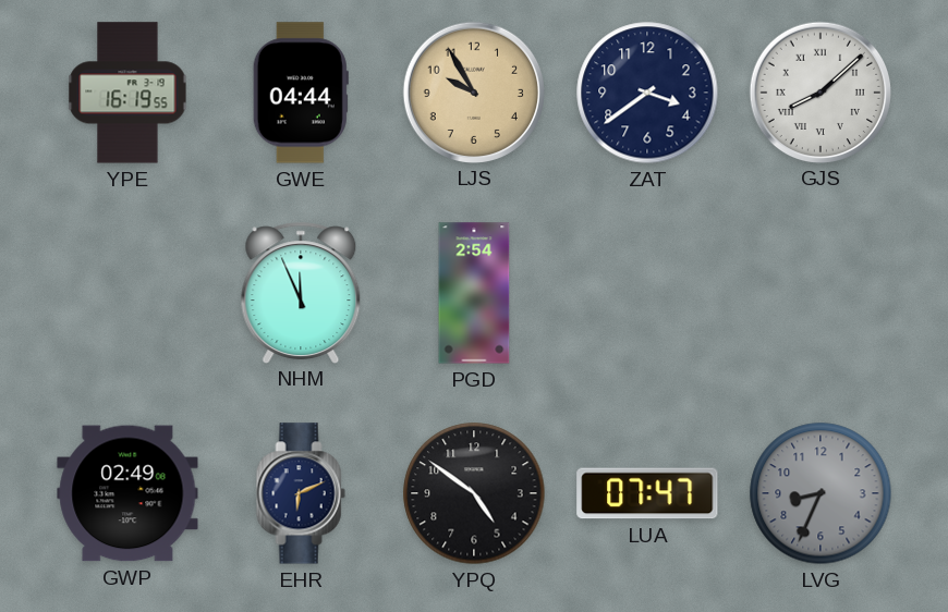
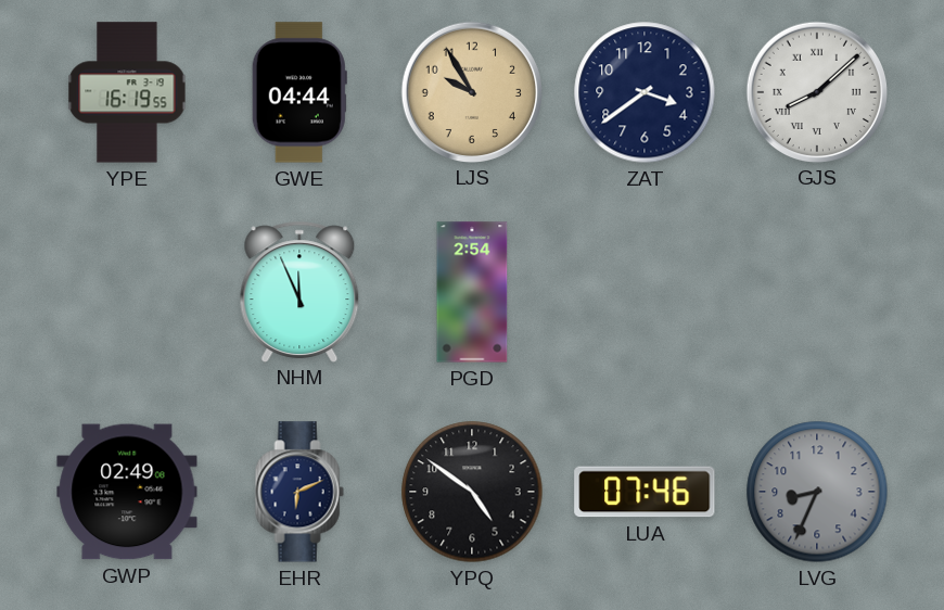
LUA: 07:47 -> 07:46 (645, 492)
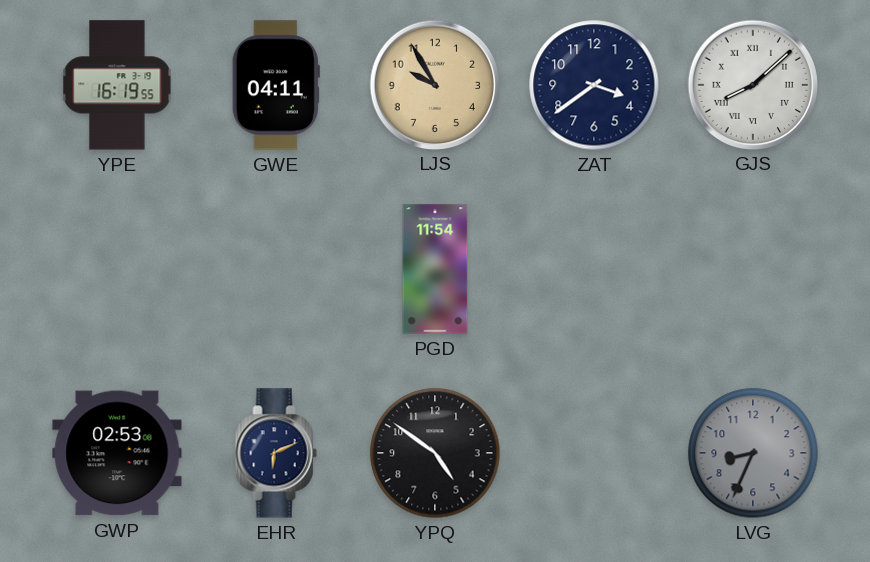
GWE: 04:44 -> 04:11 (276, 85)
NHM: 11:56 -> none (299, 291)
PGD: 2:54 -> 11:54 (435, 269)
GWP: 02:49 -> 02:53 (117, 453)
LUA: 07:46 -> none (645, 492)
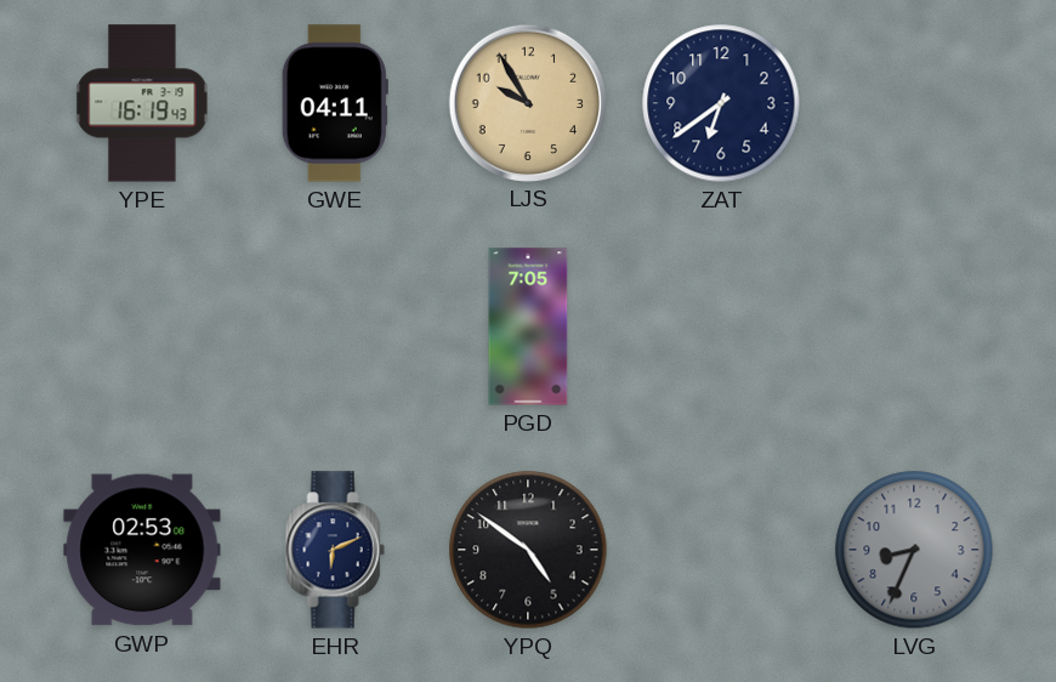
YPE: 16:19:55 -> 16:19:43 (142, 103)
ZAT: 3:39 -> 6:39 (721, 103)
GJS: 8:08 -> none (752, 84)
PGD: 11:54 -> 7:05 (528, 326)
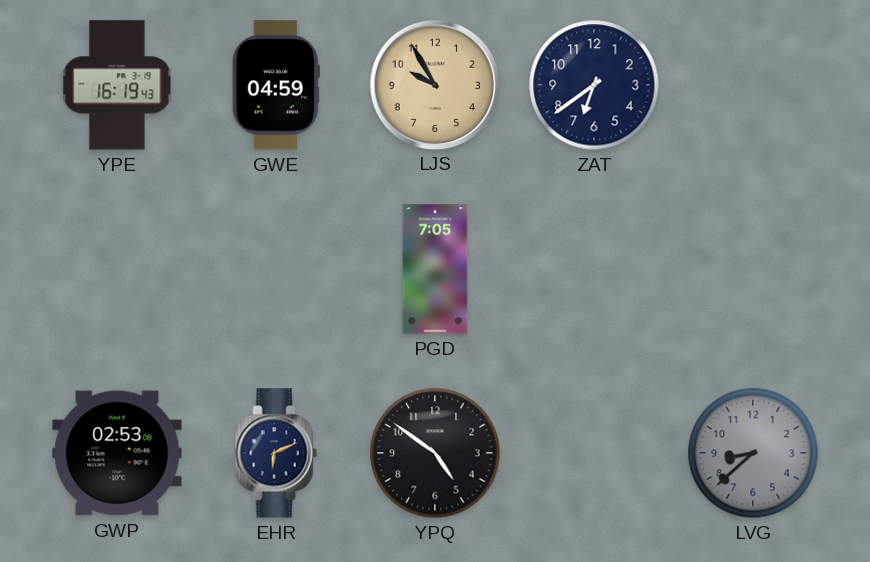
GWE: 04:11 -> 04:59 (276, 85)
LVG: 8:34 -> 8:38 (753, 453)
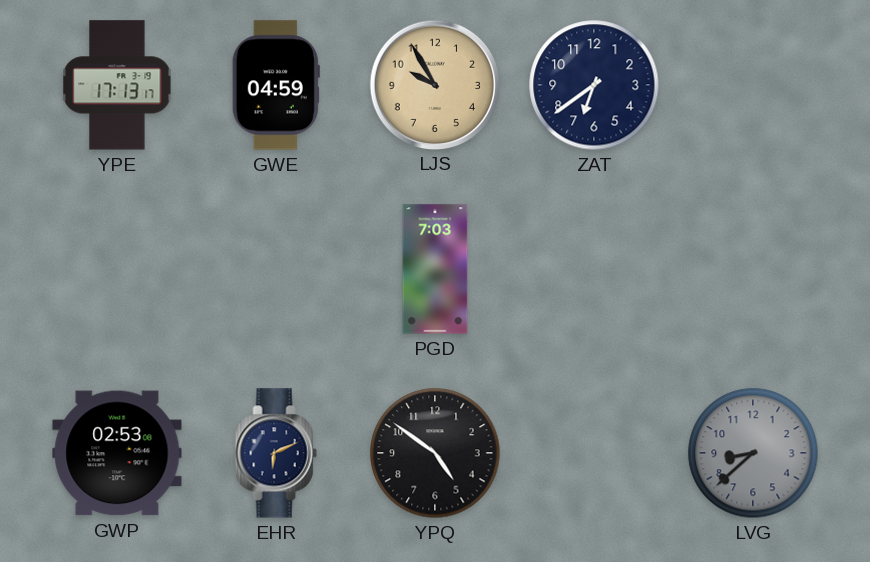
YPE: 16:19 -> 17:13 (117, 85)
PGD: 7:05 -> 7:03 (435, 269)
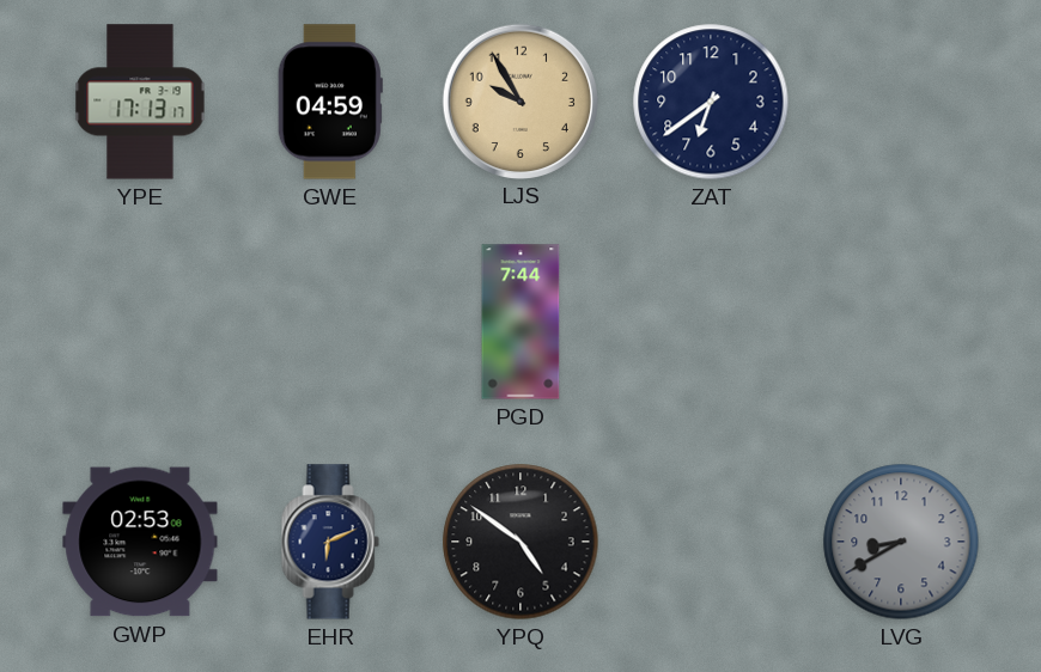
PGD: 7:03 -> 7:44 (520, 322)
LVG: 8:38 -> 8:40 (901, 542)
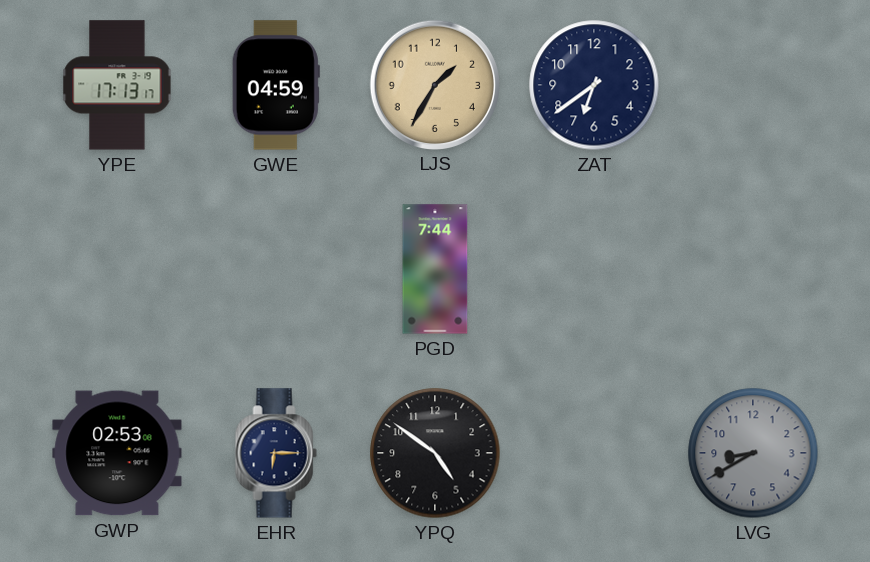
LJS: 9:55 -> 1:35 (434, 84)
EHR: 6:11 -> 6:15 (276, 453)
